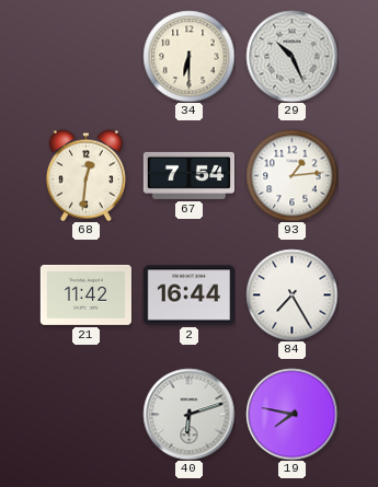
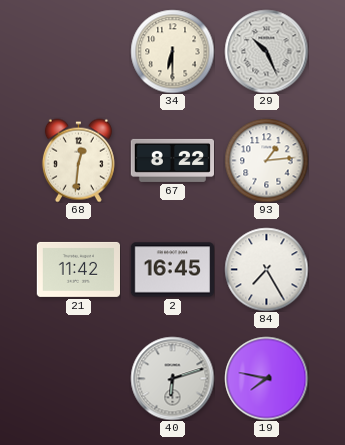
67: 7:54 -> 8:22 (172, 160)
2: 16:44 -> 16:45 (172, 270)
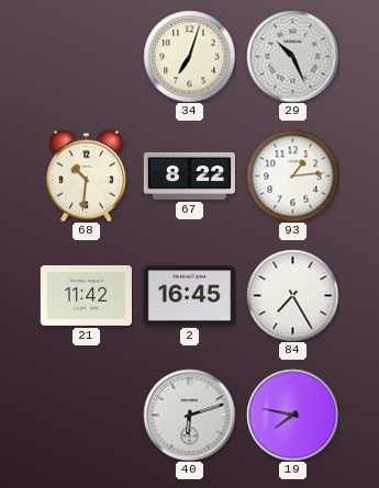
34: 6:30 -> 7:03 (189, 56)
68: 12:31 -> 10:31 (86, 175)
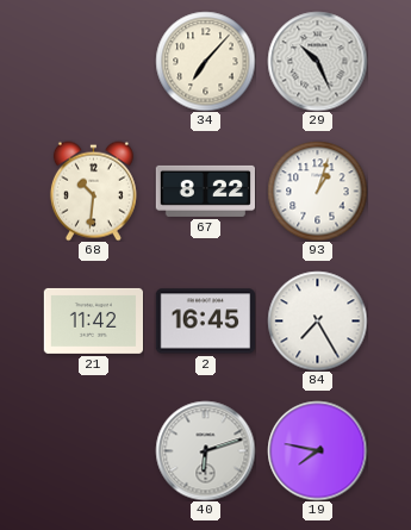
34: 7:03 -> 7:07 (205, 61)
93: 1:14 -> 1:03 (317, 191)
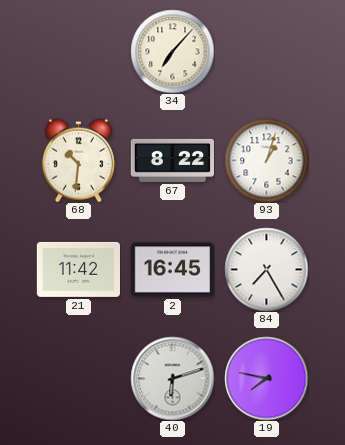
29: 10:26 -> none (317, 61)
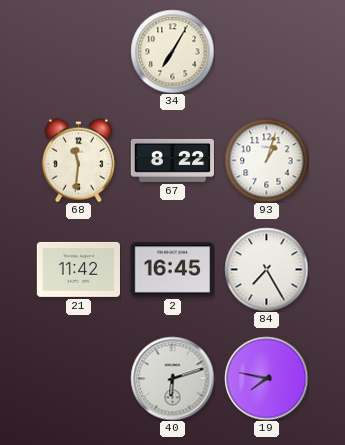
34: 7:07 -> 7:05 (172, 51)
68: 10:31 -> 11:31 (78, 160)
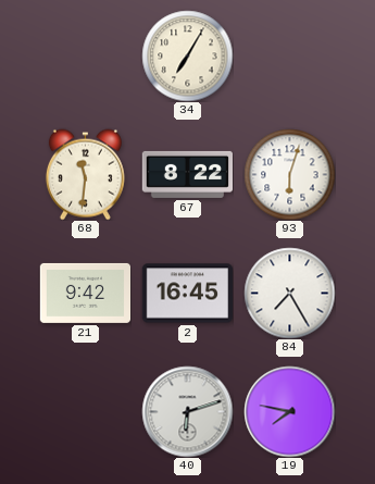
93: 1:03 -> 6:03 (289, 174)
21: 11:42 -> 9:42 (85, 293)
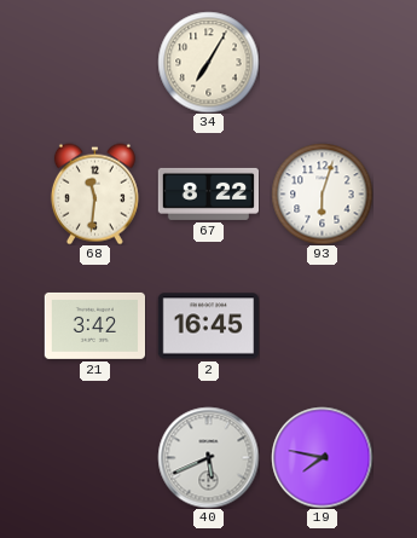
21: 9:42 -> 3:42 (94, 325)
84: 7:25 -> none (289, 293)
40: 6:12 -> 5:41 (208, 457)
